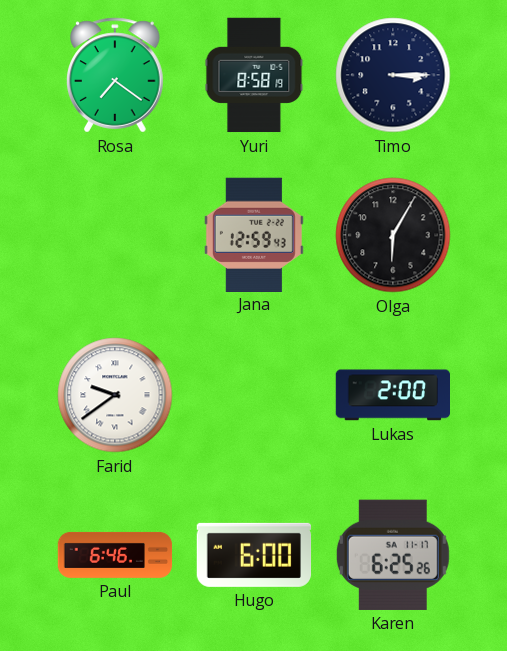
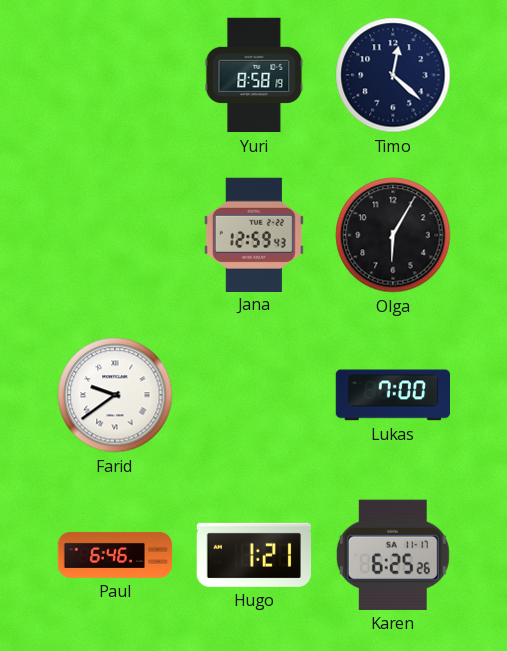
Rosa: 7:21 -> none (116, 75)
Timo: 3:15 -> 12:22 (393, 75)
Lukas: 2:00 -> 7:00 (392, 395)
Hugo: 6:00 -> 1:21 (253, 555)
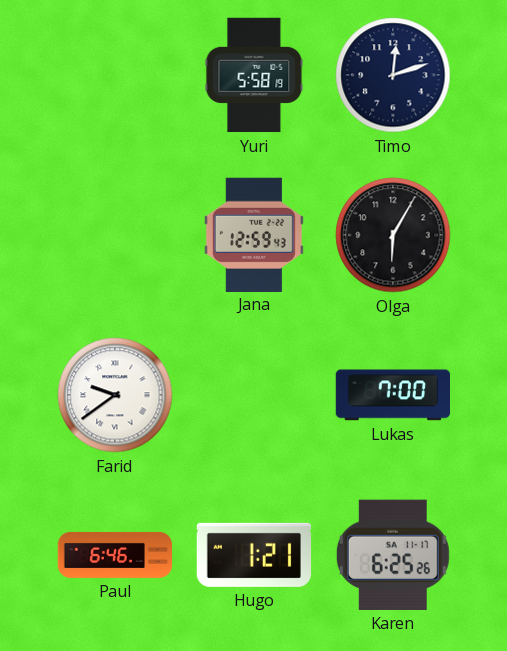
Yuri: 8:58 -> 5:58 (254, 75)
Timo: 12:22 -> 12:12 (393, 75)
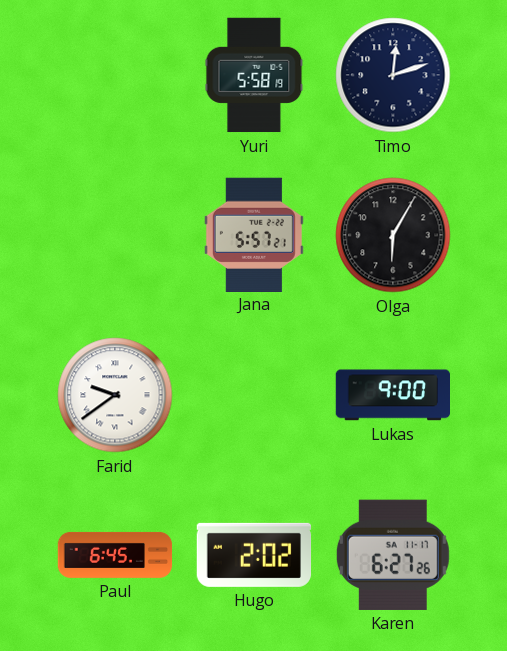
Jana: 12:59 -> 5:57 (254, 234)
Lukas: 7:00 -> 9:00 (392, 395)
Paul: 6:46 -> 6:45 (115, 555)
Hugo: 1:21 -> 2:02 (253, 555)
Karen: 6:25 -> 6:27 (393, 555)
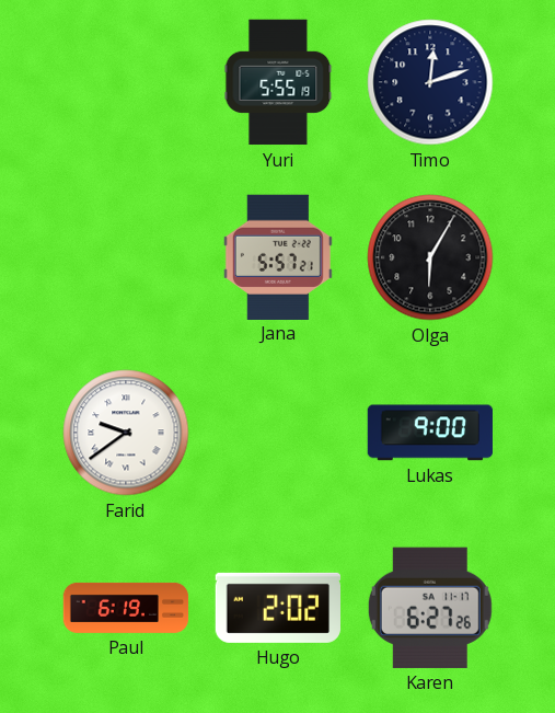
Yuri: 5:58 -> 5:55 (278, 82)
Paul: 6:45 -> 6:19 (126, 608)
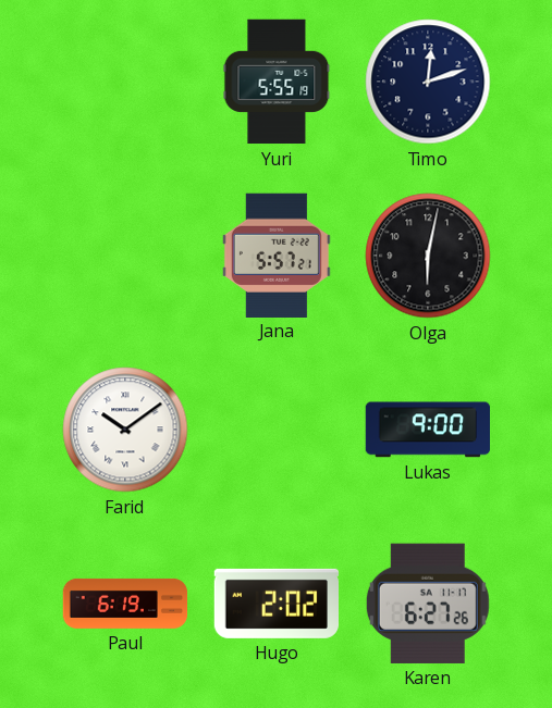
Olga: 6:05 -> 6:02 (428, 256)
Farid: 9:39 -> 10:09 (125, 430)
